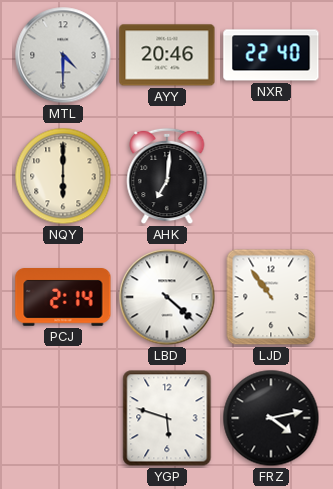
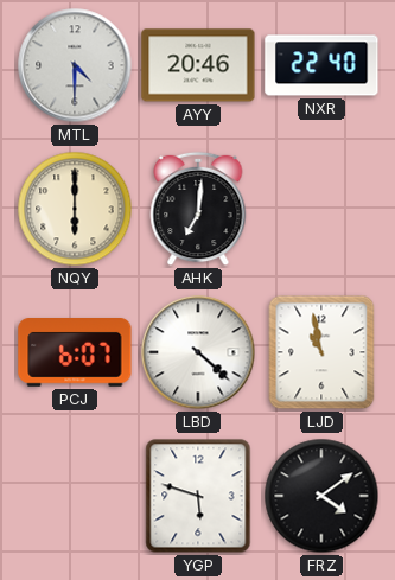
PCJ: 2:14 -> 6:07 (75, 353)
LJD: 10:54 -> 10:58 (321, 352)
FRZ: 4:13 -> 4:09 (321, 496)
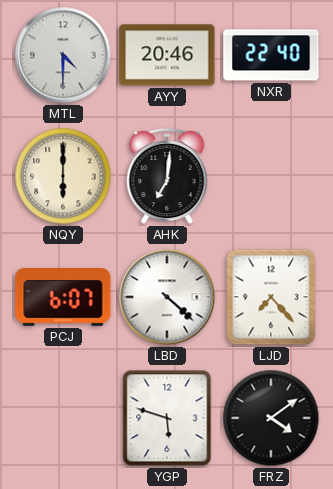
LJD: 10:58 -> 7:23 (271, 297)
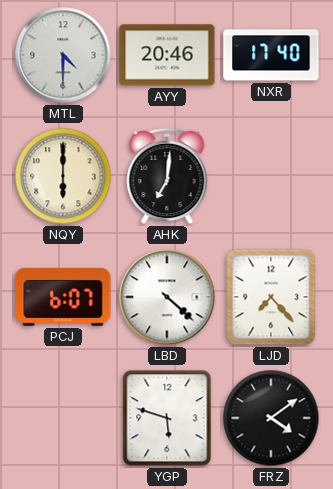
NXR: 22:40 -> 17:40 (271, 55)
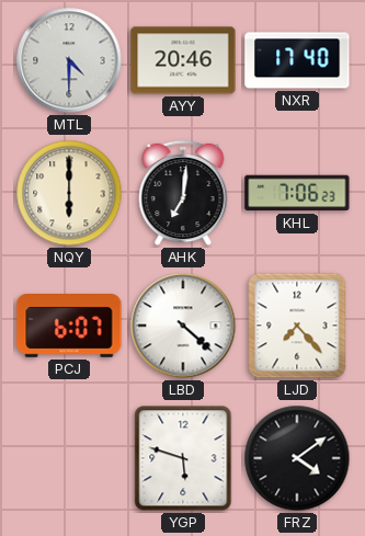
KHL: none -> 7:06 (297, 193)
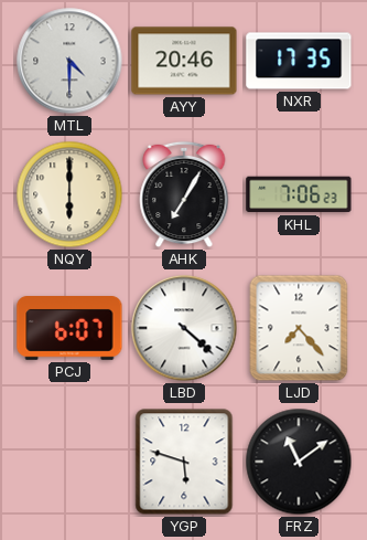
NXR: 17:40 -> 17:35 (299, 61)
AHK: 7:01 -> 7:05 (184, 194)
FRZ: 4:09 -> 11:09 (299, 462)
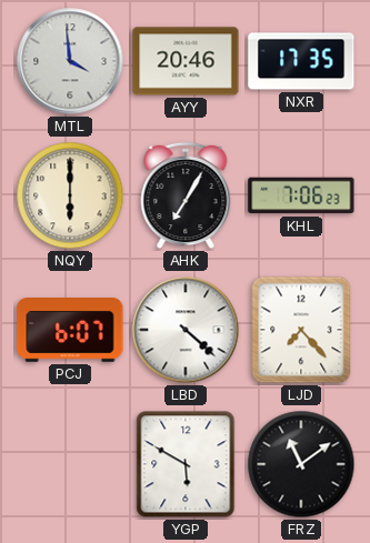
MTL: 4:30 -> 3:59 (70, 61)
YGP: 5:48 -> 5:50 (186, 464)
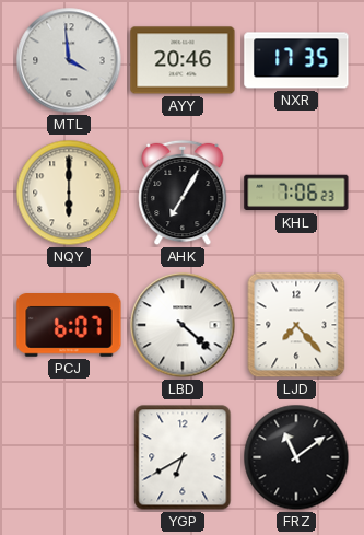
YGP: 5:50 -> 6:40 (183, 457)
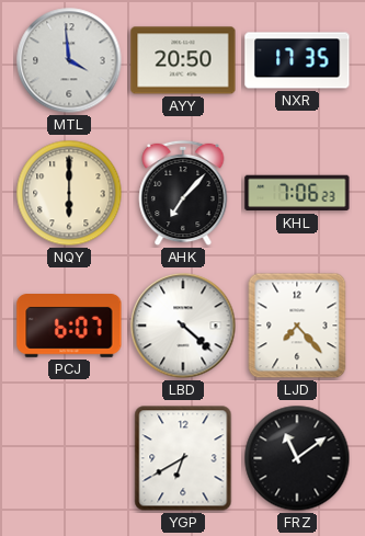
AYY: 20:46 -> 20:50 (183, 60)
AHK: 7:05 -> 7:07 (183, 193)
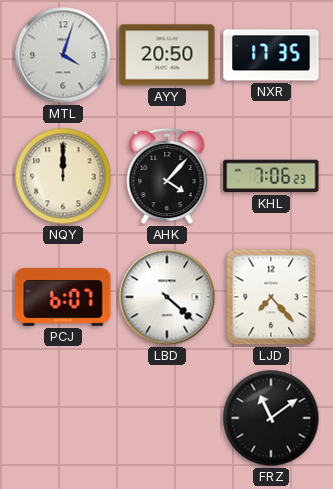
MTL: 3:59 -> 4:03 (63, 55)
NQY: 6:00 -> 12:00 (63, 176)
AHK: 7:07 -> 4:07 (167, 176)
YGP: 6:40 -> none (183, 458)
